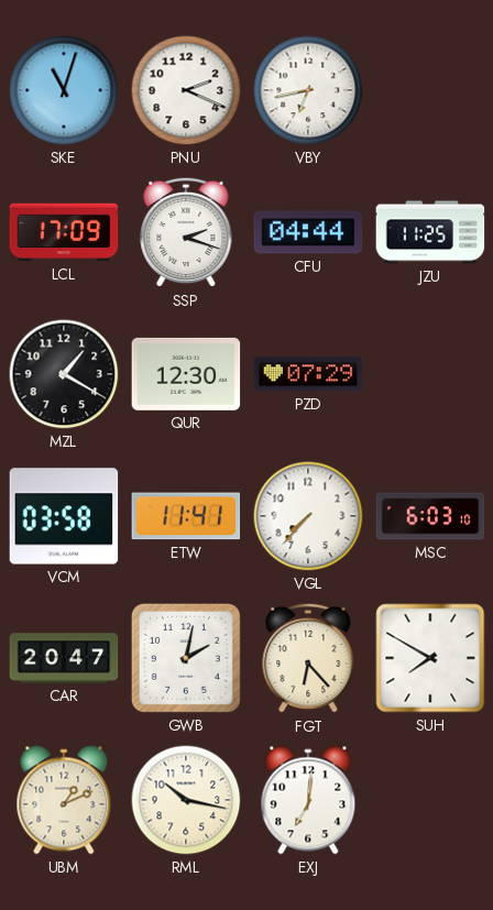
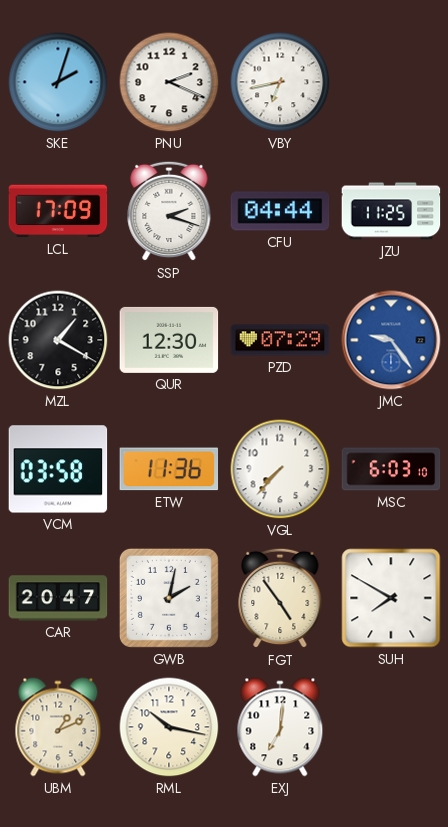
SKE: 11:03 -> 2:03 (58, 82)
JMC: none -> 9:24 (391, 340)
ETW: 11:41 -> 11:36 (169, 469)
FGT: 6:23 -> 4:54 (280, 598)
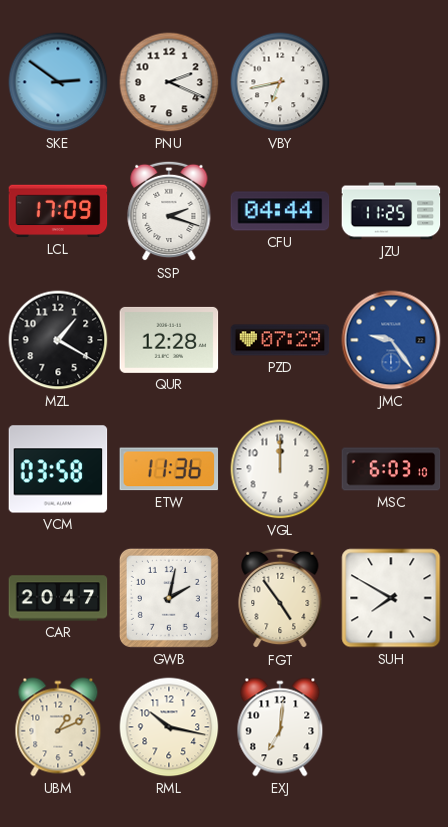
SKE: 2:03 -> 2:51 (58, 82)
QUR: 12:30 -> 12:28 (169, 340)
VGL: 7:37 -> 12:00 (280, 469)
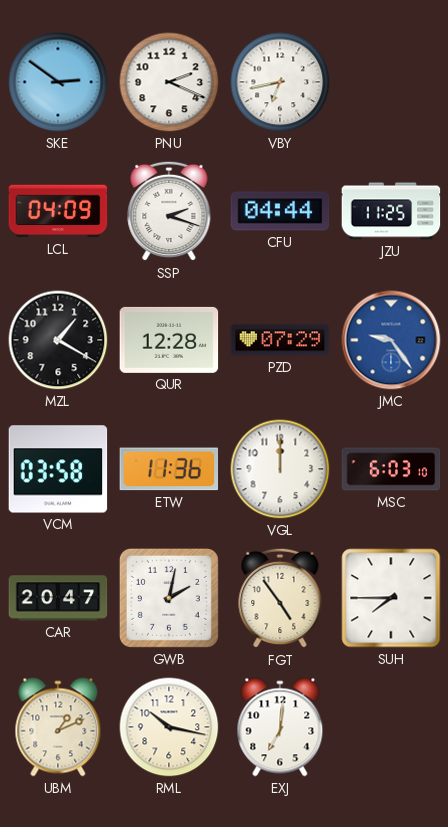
LCL: 17:09 -> 04:09 (58, 211)
SUH: 7:50 -> 7:45 (391, 598)
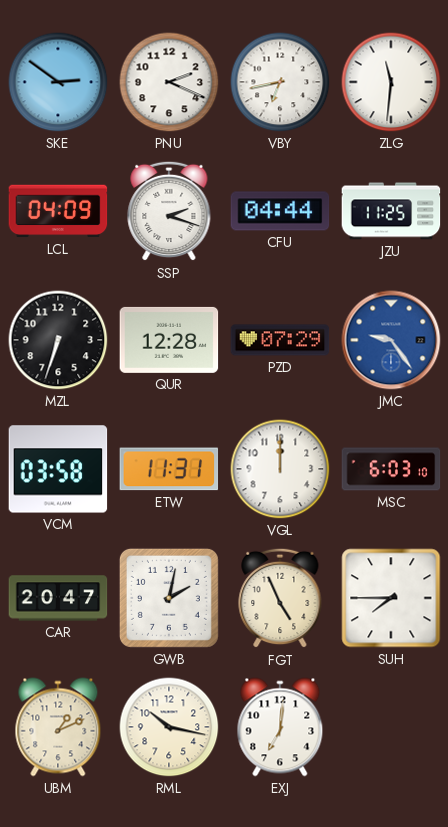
ZLG: none -> 11:31 (391, 82)
MZL: 1:20 -> 6:33 (58, 340)
ETW: 11:36 -> 11:31 (169, 469)
FGT: 4:54 -> 4:56 (280, 598)
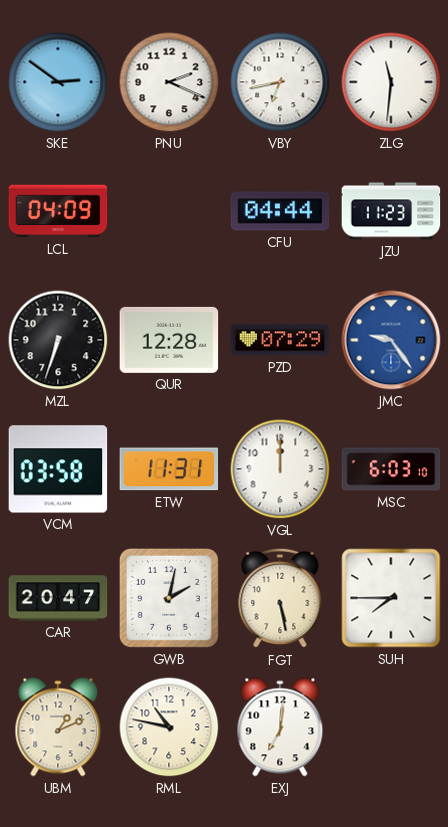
SSP: 2:18 -> none (169, 211)
JZU: 11:25 -> 11:23 (391, 211)
FGT: 4:56 -> 5:28 (280, 598)
RML: 10:17 -> 10:47 (169, 727)
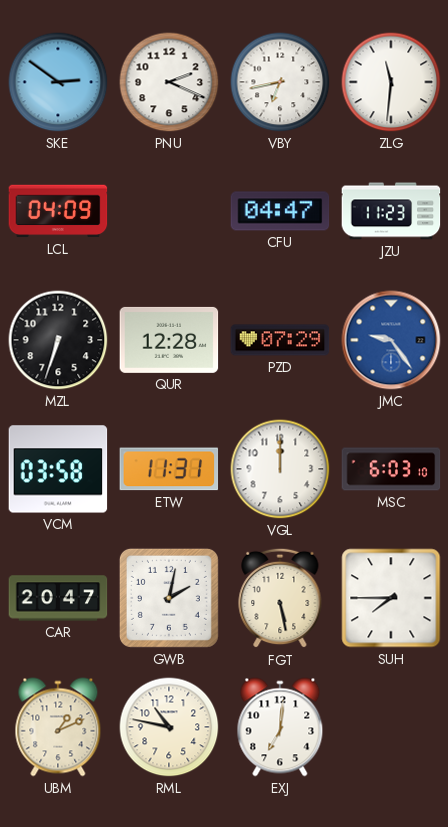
CFU: 04:44 -> 04:47 (280, 211)
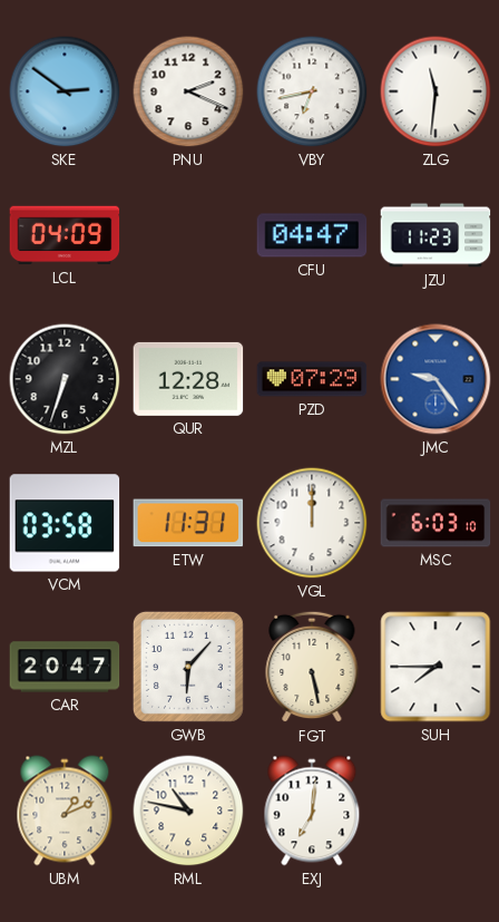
GWB: 2:02 -> 6:07 (188, 667)
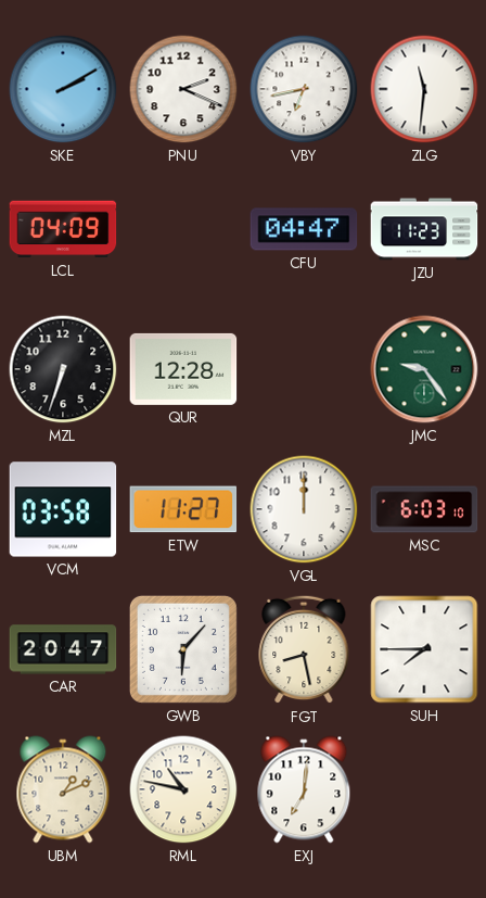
SKE: 2:51 -> 2:10 (63, 89)
PZD: 07:29 -> none (312, 379)
JMC dial: blue -> green (424, 369)
ETW: 11:31 -> 11:27 (183, 509)
FGT: 5:28 -> 8:28 (304, 649)
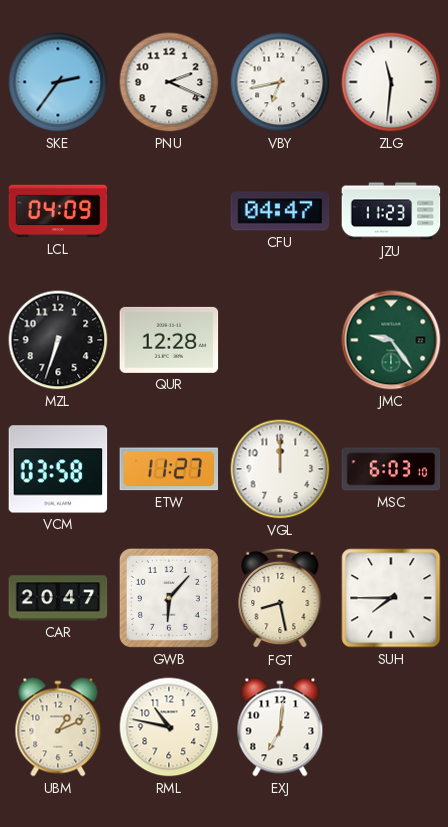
SKE: 2:10 -> 2:36 (58, 82)
